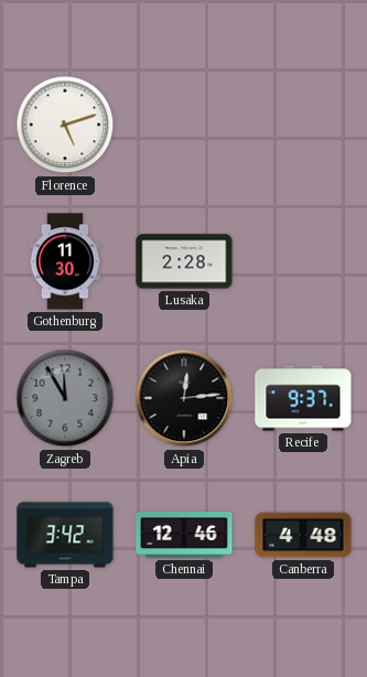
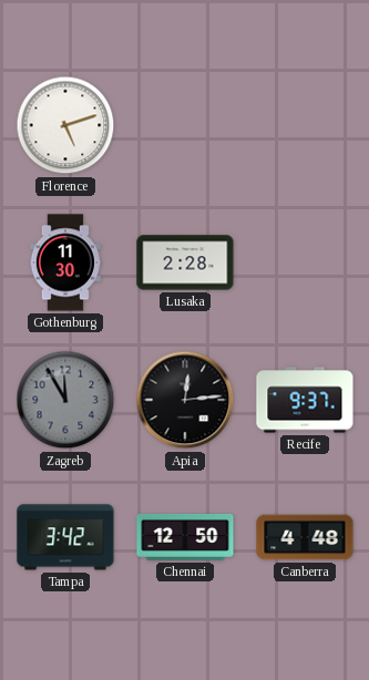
Chennai: 12:46 -> 12:50 (185, 537)
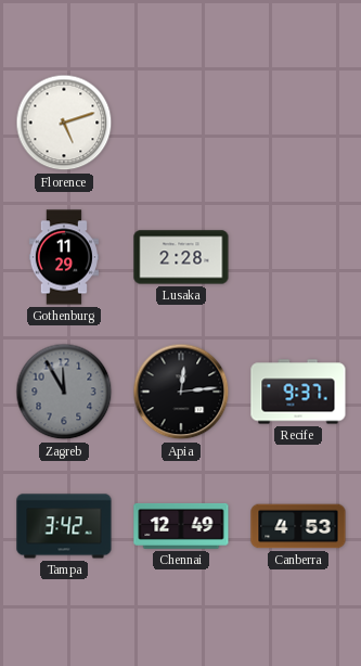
Gothenburg: 11:30 -> 11:29 (64, 257)
Chennai: 12:50 -> 12:49 (181, 526)
Canberra: 4:48 -> 4:53 (298, 526)
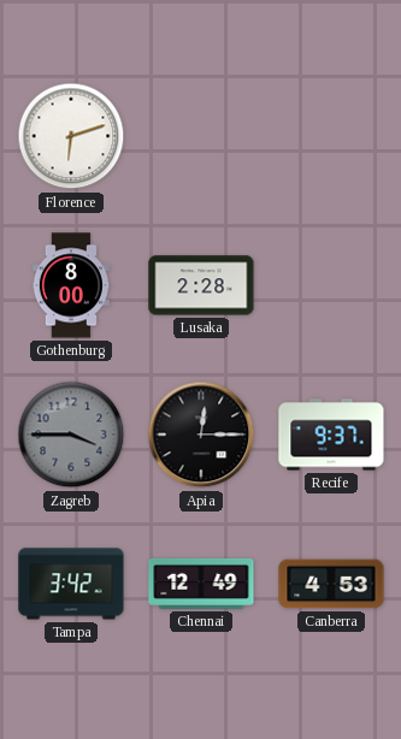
Florence: 5:12 -> 6:12 (71, 136)
Gothenburg: 11:29 -> 8:00 (71, 285)
Zagreb: 11:55 -> 3:45 (71, 434)
Apia: 12:14 -> 12:15 (201, 434)
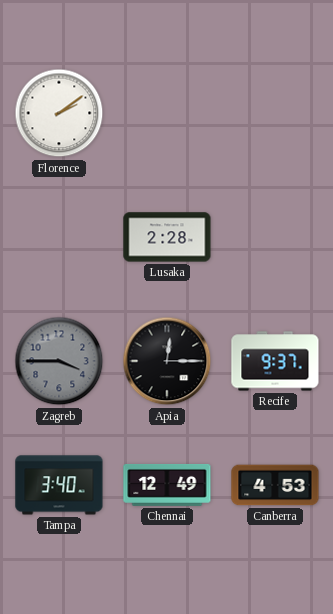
Florence: 6:12 -> 2:09 (59, 113)
Gothenburg: 8:00 -> none (71, 285)
Tampa: 3:42 -> 3:40 (59, 485)
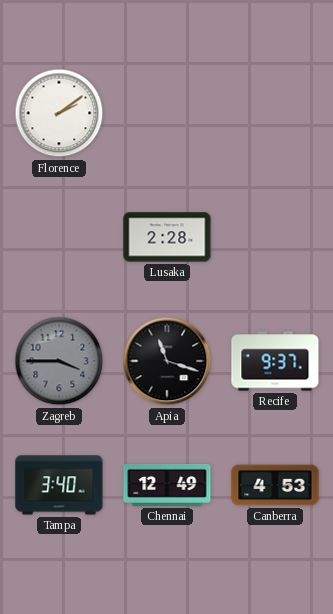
Apia: 12:15 -> 11:18 (167, 361)
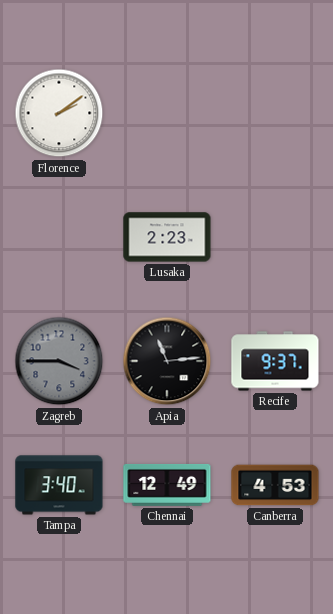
Lusaka: 2:28 -> 2:23 (167, 237)
Apia: 11:18 -> 11:14 (167, 361)
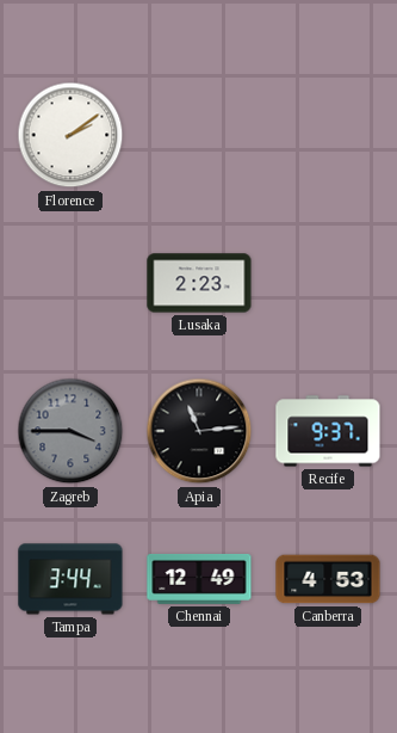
Tampa: 3:40 -> 3:44 (70, 579)
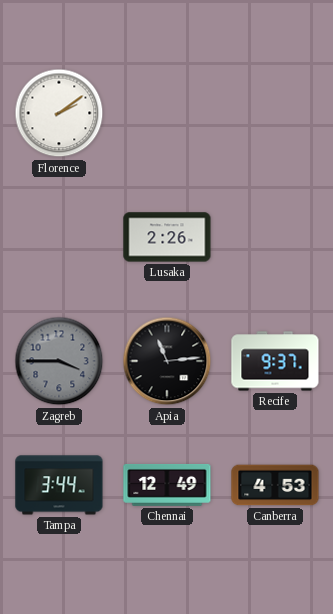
Lusaka: 2:23 -> 2:26 (167, 237)
